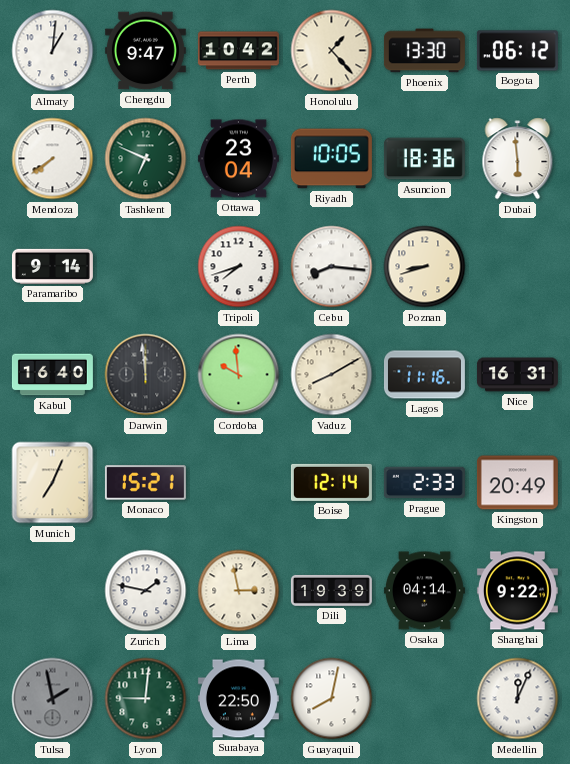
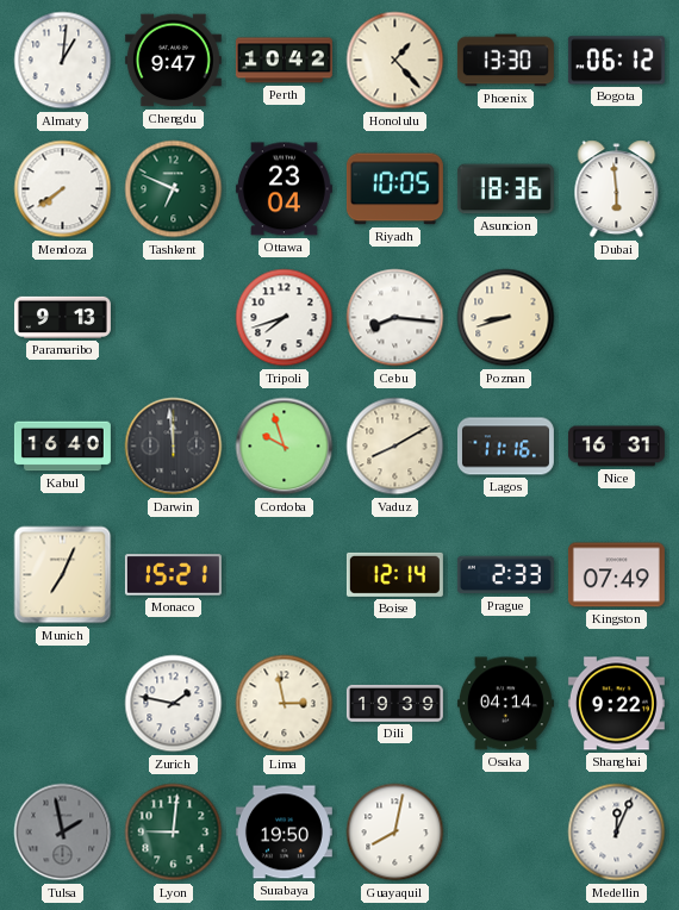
Paramaribo: 9:14 -> 9:13 (62, 317)
Cordoba: 9:59 -> 9:57 (285, 447)
Kingston: 20:49 -> 07:49 (616, 575)
Surabaya: 22:50 -> 19:50 (284, 833)
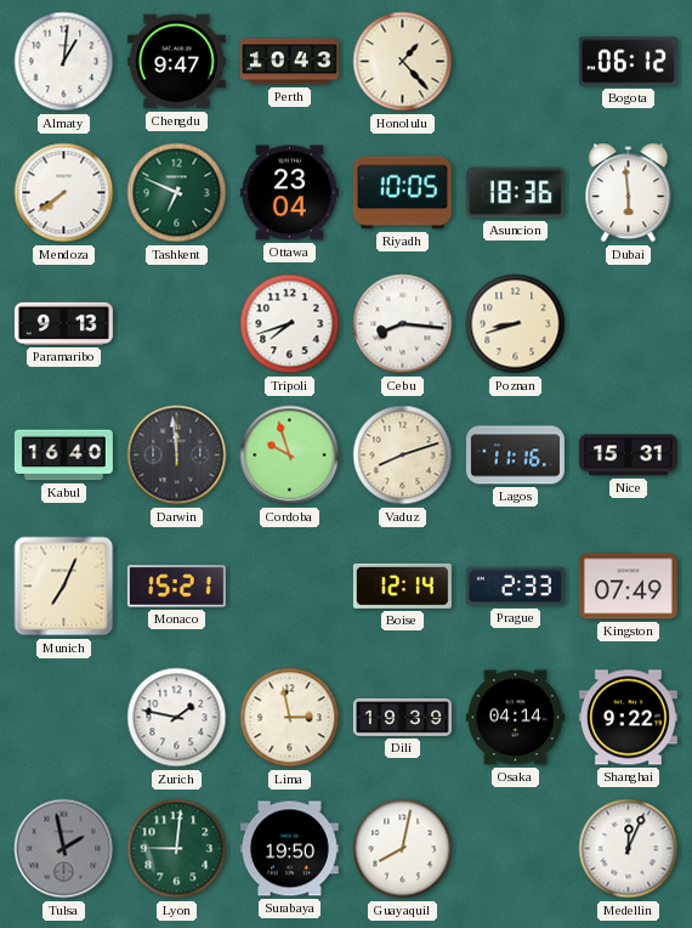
Perth: 10:42 -> 10:43 (289, 62)
Phoenix: 13:30 -> none (505, 61)
Vaduz: 8:10 -> 8:12 (403, 455)
Nice: 16:31 -> 15:31 (628, 455)
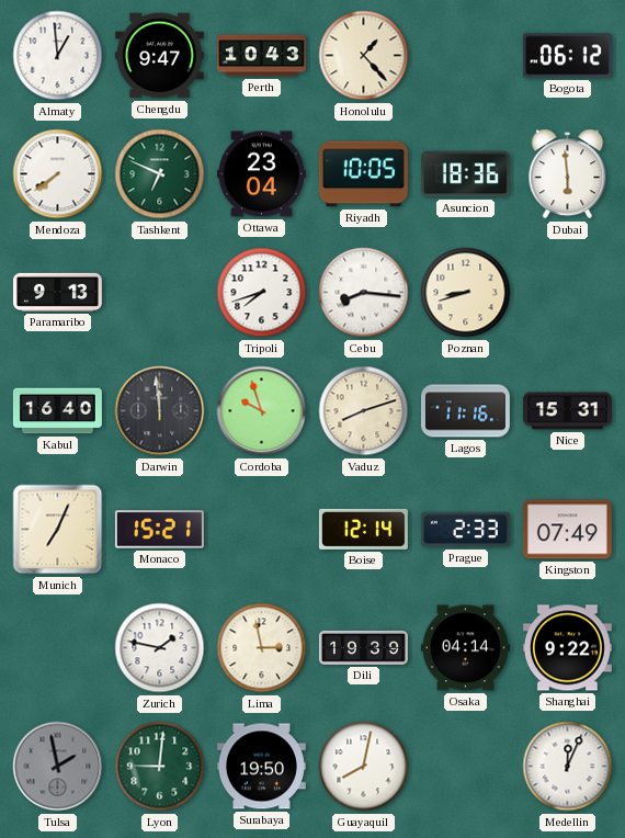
Almaty: 1:01 -> 12:59 (58, 56)
